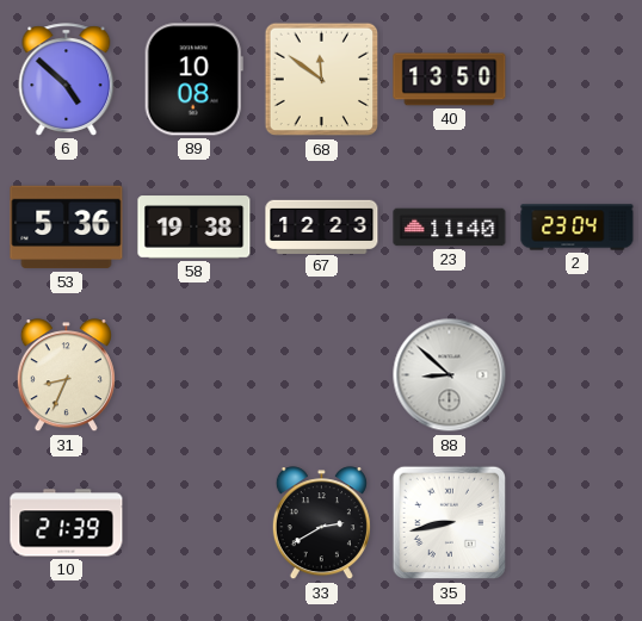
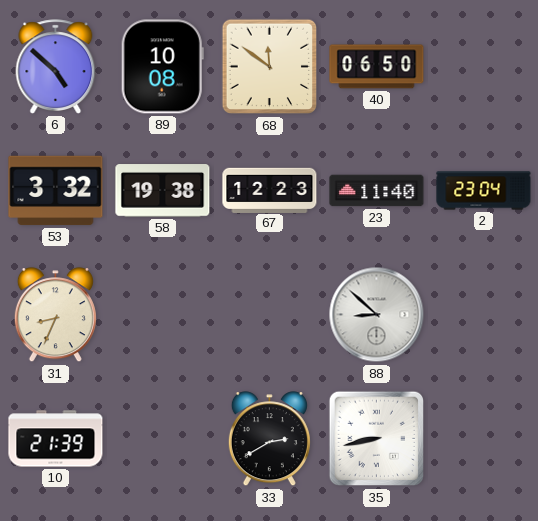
40: 13:50 -> 06:50 (377, 67)
53: 5:36 -> 3:32 (56, 191)
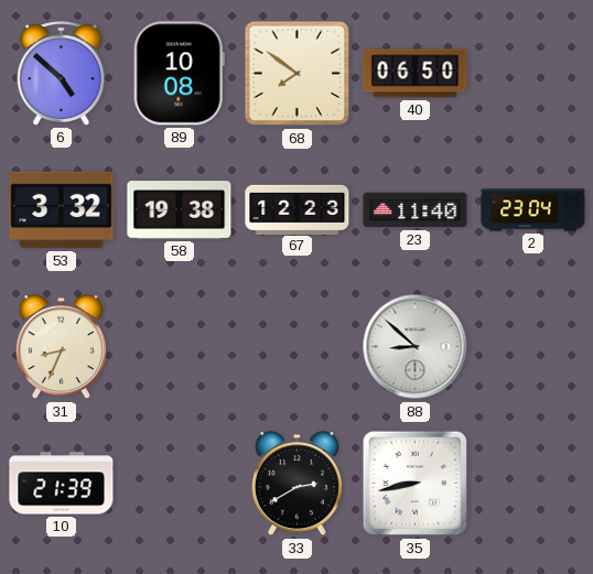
68: 11:51 -> 7:51 (298, 74)
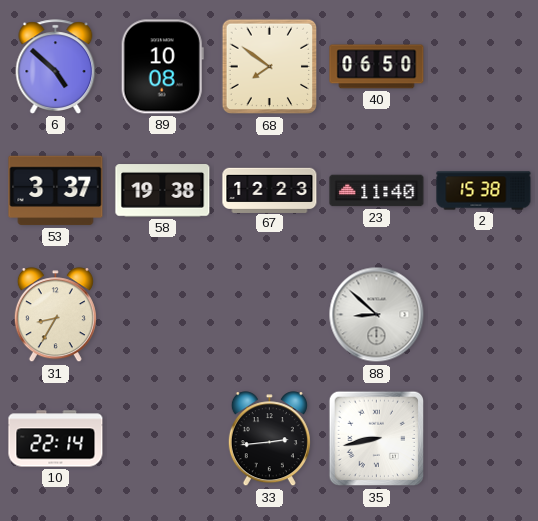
53: 3:32 -> 3:37 (56, 191)
2: 23:04 -> 15:38 (484, 191)
31: 8:34 -> 8:35 (55, 315)
10: 21:39 -> 22:14 (56, 439)
33: 2:40 -> 2:44 (269, 439)
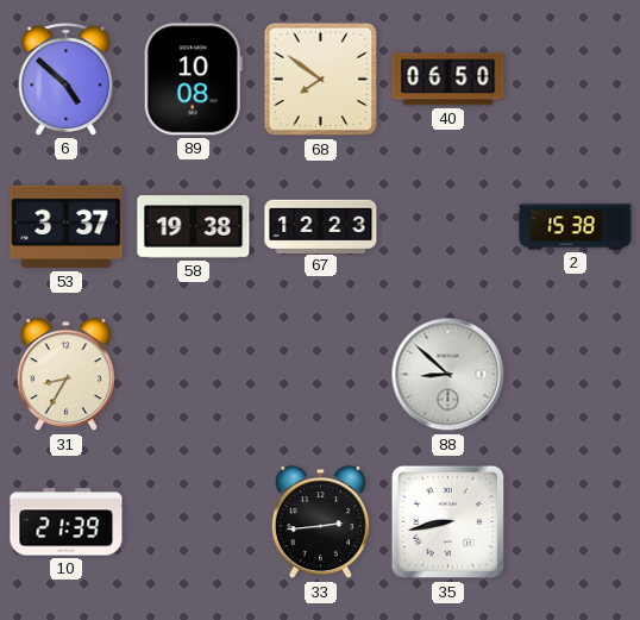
23: 11:40 -> none (377, 191)
10: 22:14 -> 21:39 (67, 522)
